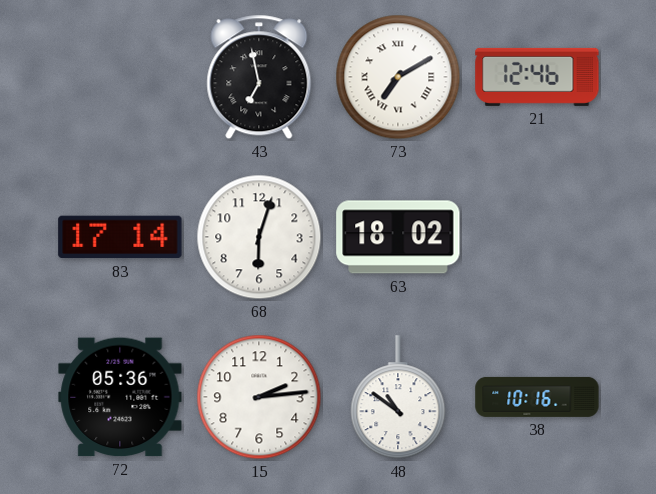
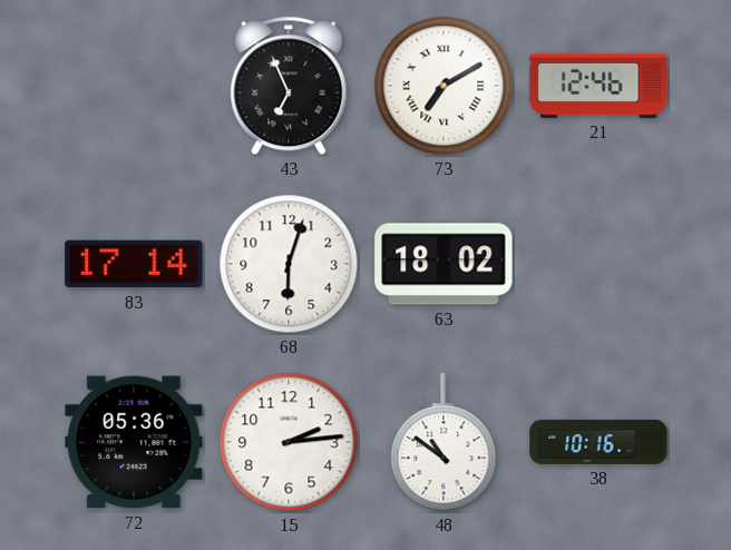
43: 6:58 -> 6:56 (289, 86)
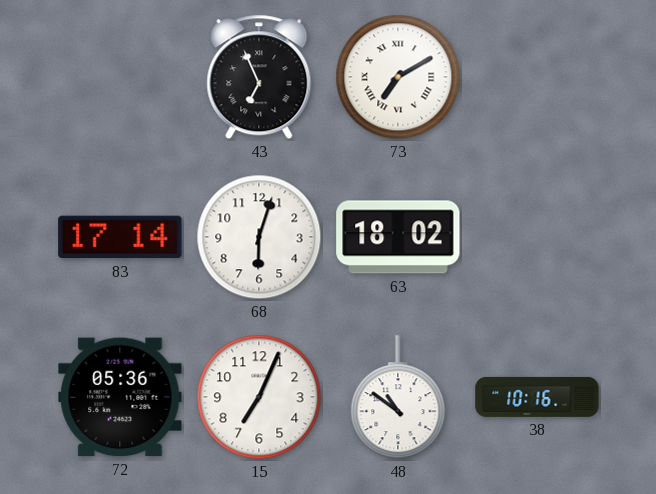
21: 12:46 -> none (598, 86)
15: 2:14 -> 7:04 (259, 397)
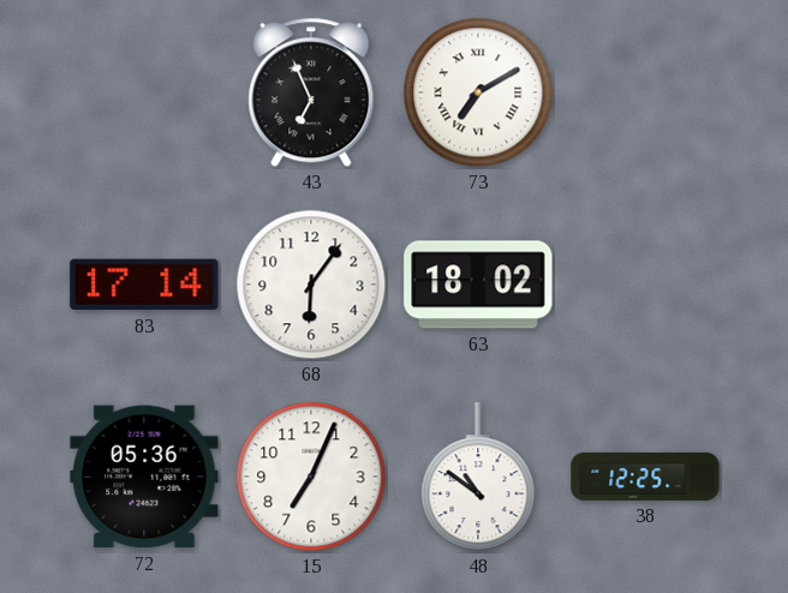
68: 6:03 -> 6:06 (311, 284)
38: 10:16 -> 12:25 (645, 477)
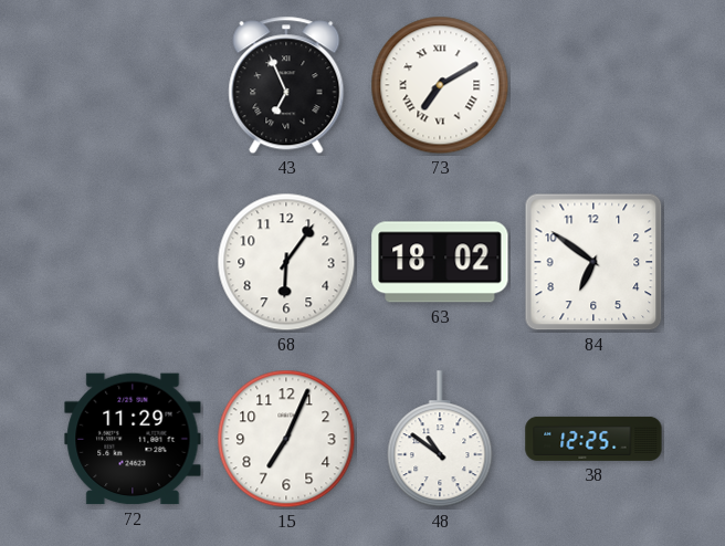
83: 17:14 -> none (144, 284)
84: none -> 6:51 (593, 262)
72: 05:36 -> 11:29 (133, 439)
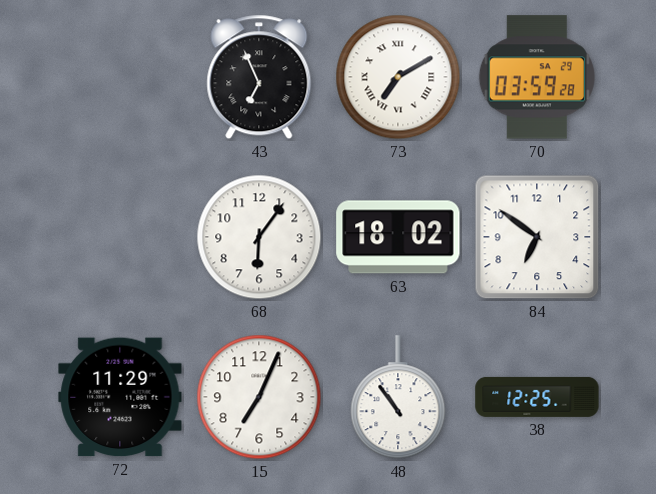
70: none -> 03:59 (537, 77)
48: 10:51 -> 10:54 (398, 398)
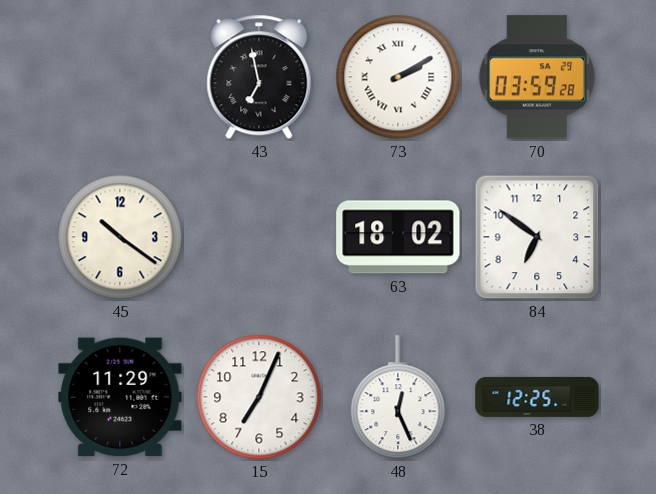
43: 6:56 -> 6:58 (259, 77)
73: 7:10 -> 2:10 (398, 77)
45: none -> 10:21 (120, 237)
68: 6:06 -> none (259, 237)
48: 10:54 -> 12:26 (398, 398)
